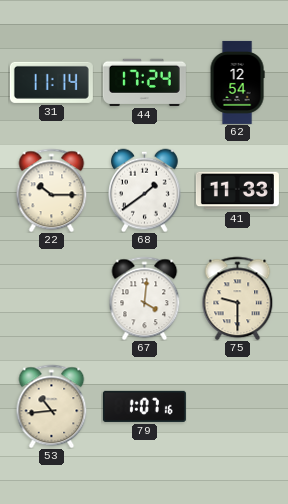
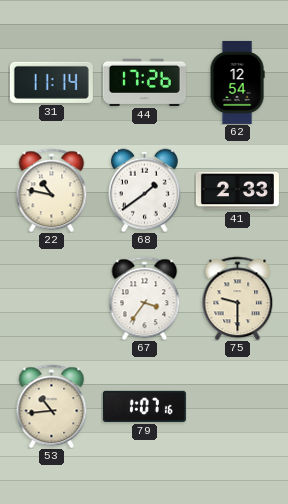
44: 17:24 -> 17:26 (144, 82)
22: 10:15 -> 10:47 (52, 190)
41: 11:33 -> 2:33 (237, 191)
67: 4:01 -> 3:36 (145, 298)
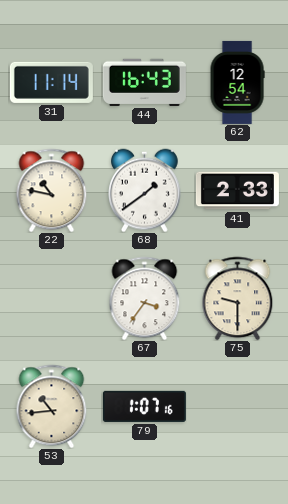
44: 17:26 -> 16:43 (144, 82)
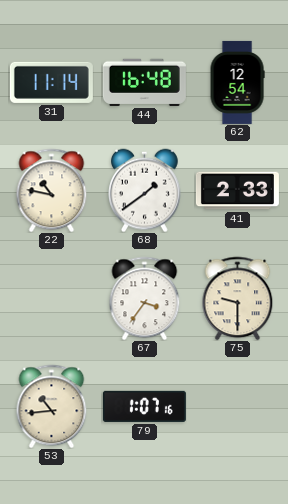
44: 16:43 -> 16:48 (144, 82)
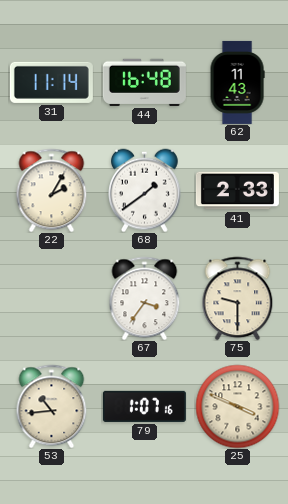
62: 12:54 -> 11:43 (237, 82)
22: 10:47 -> 2:05 (52, 190)
25: none -> 3:49 (237, 406)
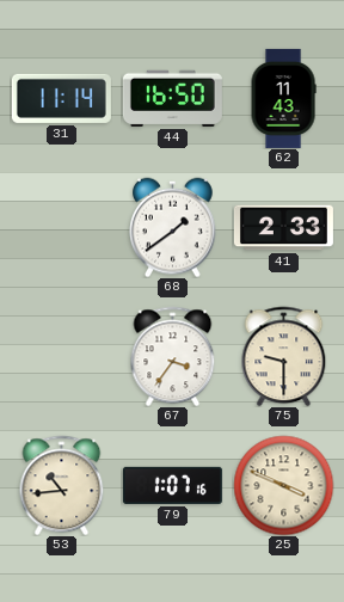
44: 16:48 -> 16:50 (172, 98)
22: 2:05 -> none (52, 190)
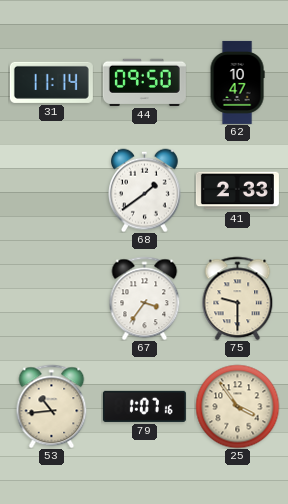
44: 16:50 -> 09:50 (144, 82)
62: 11:43 -> 10:47 (237, 82)
25: 3:49 -> 3:54 (237, 406)
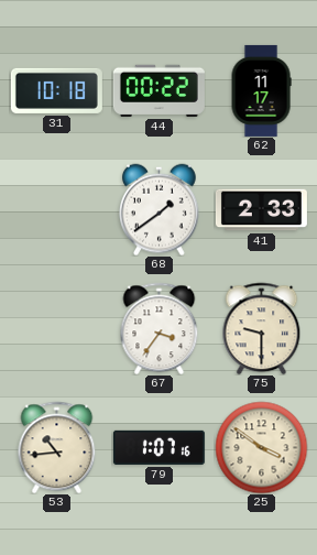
31: 11:14 -> 10:18 (56, 90)
44: 09:50 -> 00:22 (158, 90)
62: 10:47 -> 11:17 (261, 90)
25: 3:54 -> 3:51 (261, 447)
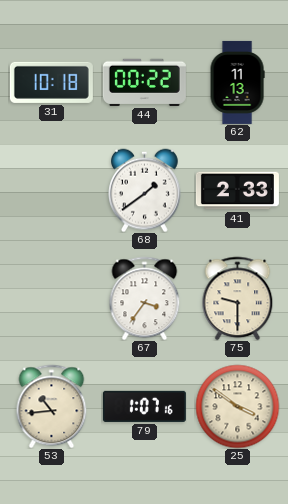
62: 11:17 -> 11:13 (237, 82)
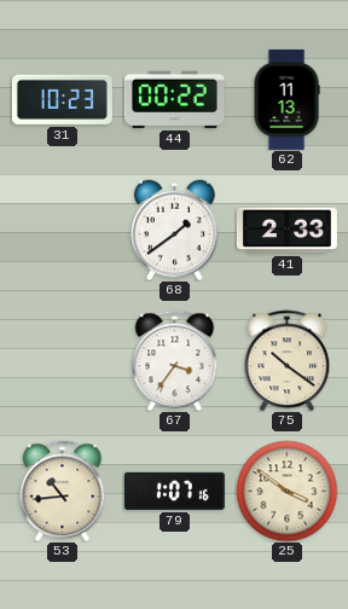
31: 10:18 -> 10:23 (62, 99)
75: 9:30 -> 10:21 (288, 360)
